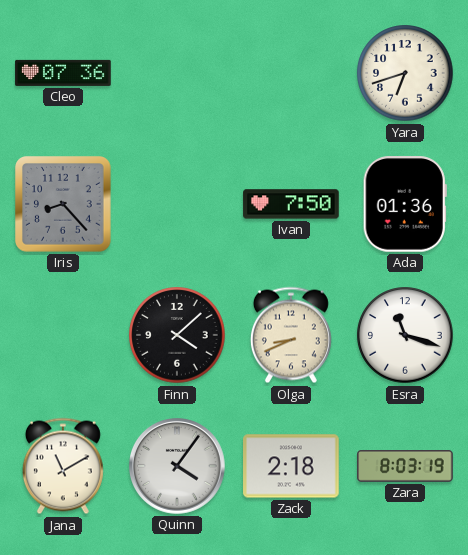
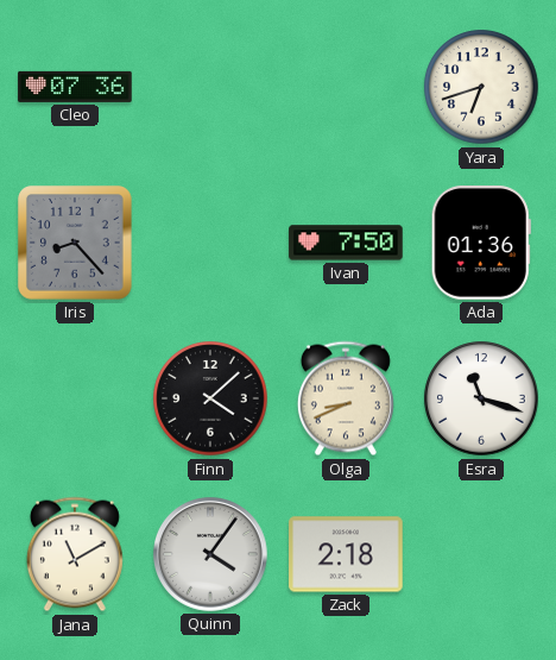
Zara: 8:03 -> none (405, 467)
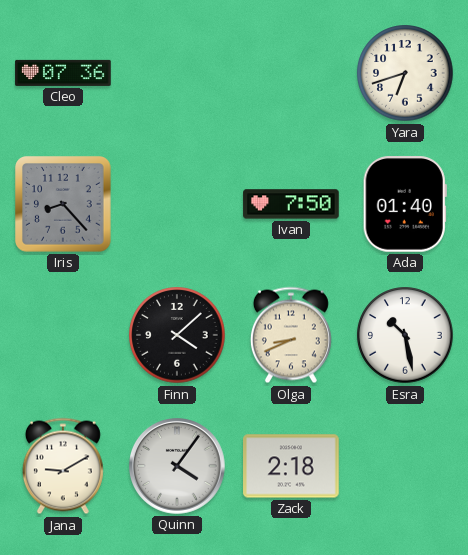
Ada: 01:36 -> 01:40 (405, 204)
Esra: 11:18 -> 10:28 (405, 335)
Jana: 11:10 -> 9:10 (63, 466)
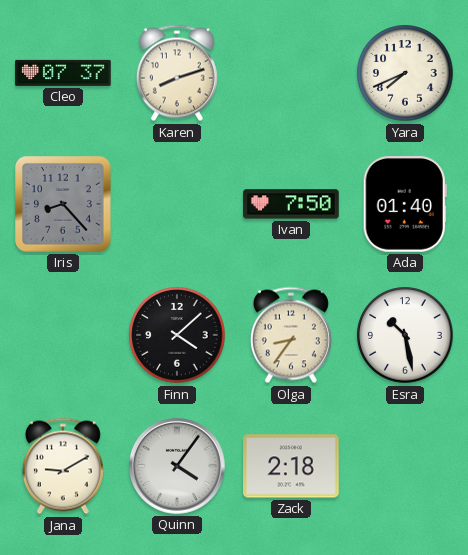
Cleo: 07:36 -> 07:37 (63, 73)
Karen: none -> 8:12 (177, 73)
Yara: 6:42 -> 7:41 (405, 73)
Olga: 8:41 -> 8:36 (291, 335)
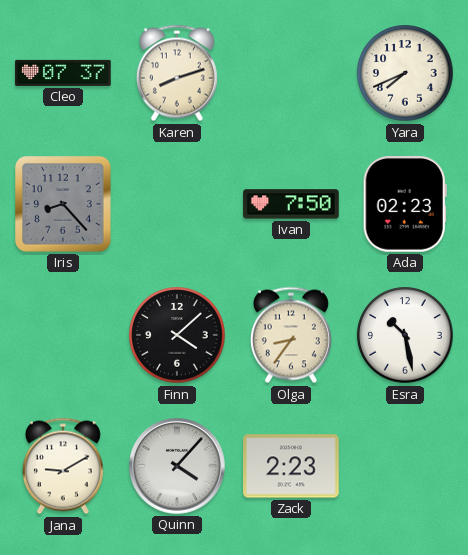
Ada: 01:40 -> 02:23 (405, 204)
Quinn: 4:06 -> 4:07 (178, 467)
Zack: 2:18 -> 2:23 (291, 466)
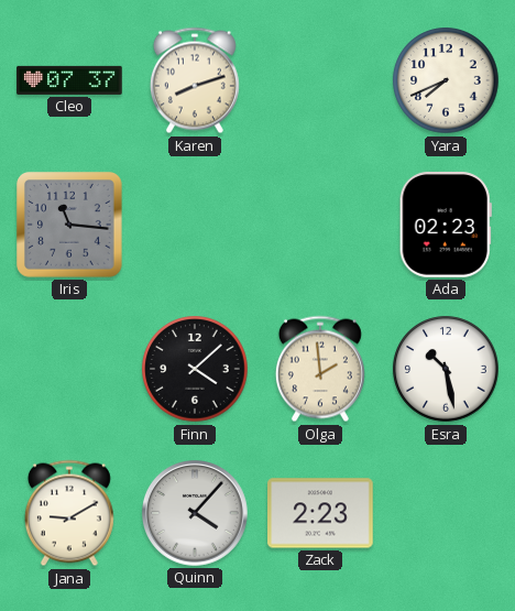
Iris: 8:23 -> 11:16 (69, 225)
Ivan: 7:50 -> none (291, 204)
Olga: 8:36 -> 1:59 (320, 369)
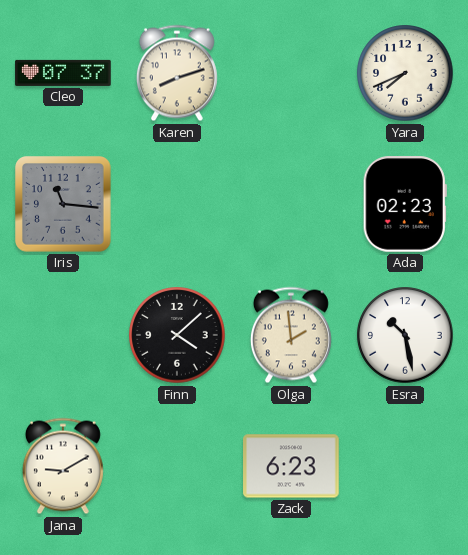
Quinn: 4:07 -> none (196, 514)
Zack: 2:23 -> 6:23 (291, 466)
